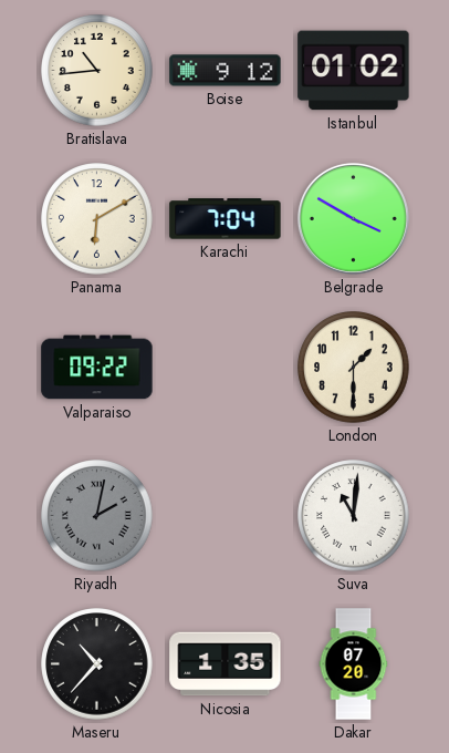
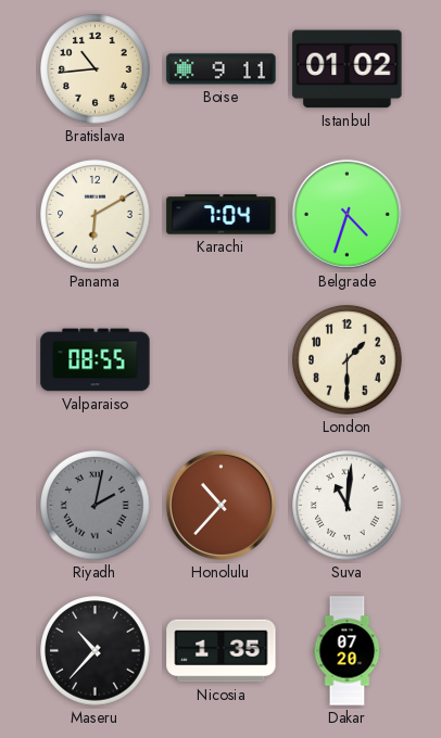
Boise: 9:12 -> 9:11 (222, 69)
Belgrade: 3:50 -> 4:33 (346, 214)
Valparaiso: 09:22 -> 08:55 (96, 360)
Honolulu: none -> 10:37 (220, 505)
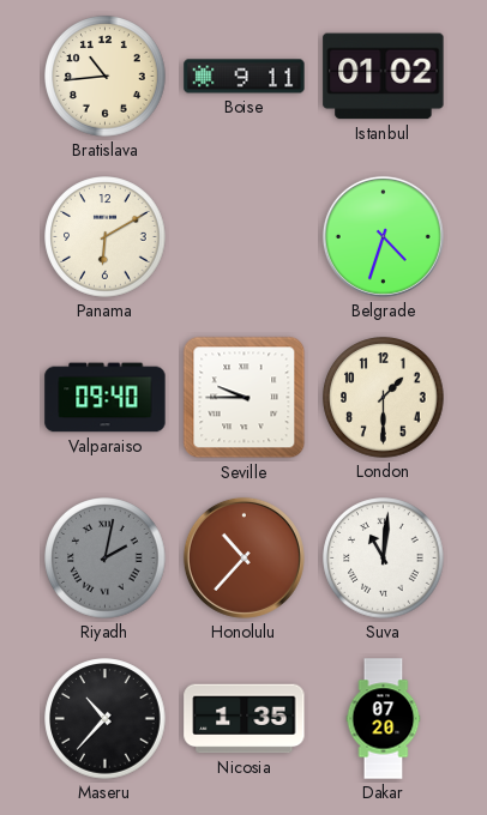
Karachi: 7:04 -> none (222, 215)
Valparaiso: 08:55 -> 09:40 (106, 398)
Seville: none -> 9:45 (245, 398)
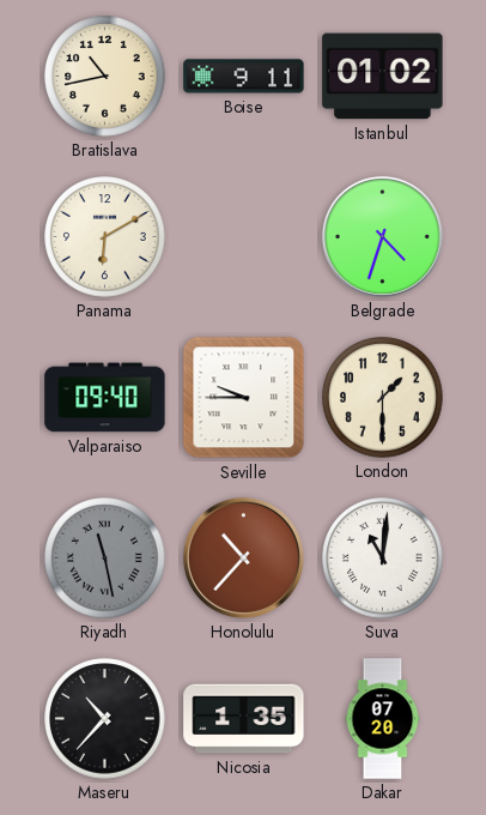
Bratislava: 10:44 -> 10:43 (105, 77)
Riyadh: 2:02 -> 11:28 (105, 559)
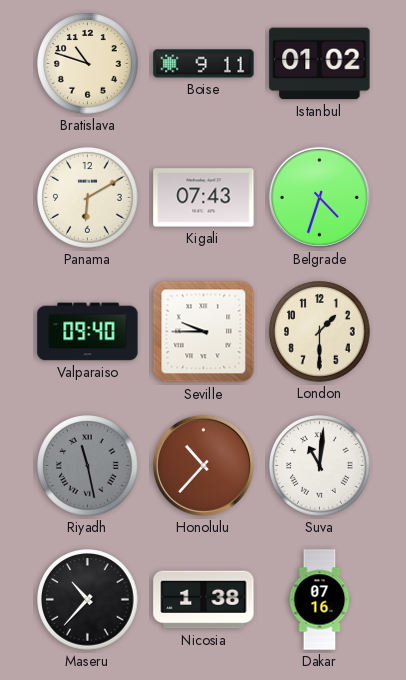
Bratislava: 10:43 -> 10:48 (88, 64)
Kigali: none -> 07:43 (204, 198)
Nicosia: 1:35 -> 1:38 (204, 600)
Dakar: 07:20 -> 07:16 (320, 600)
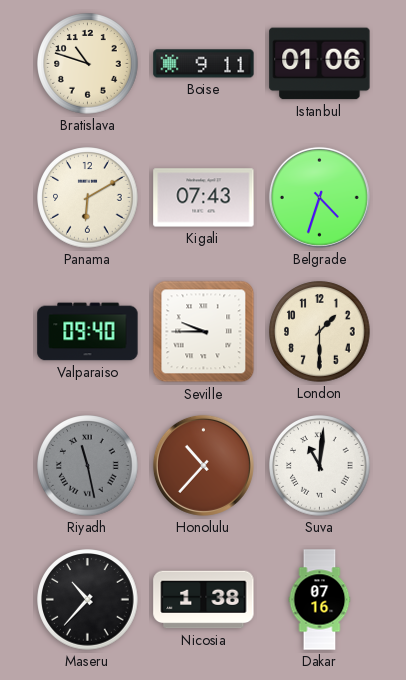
Istanbul: 01:02 -> 01:06 (320, 64)
